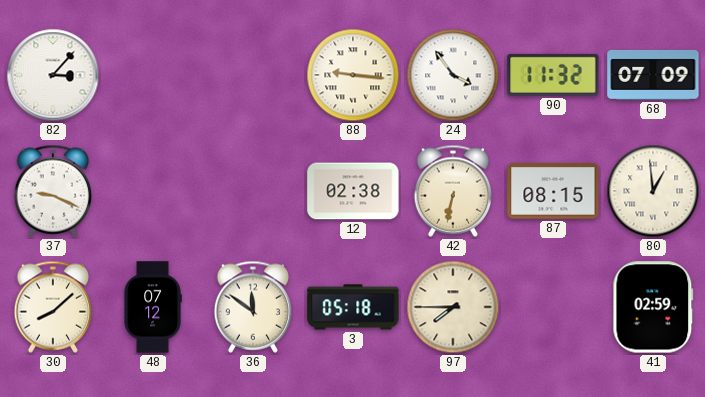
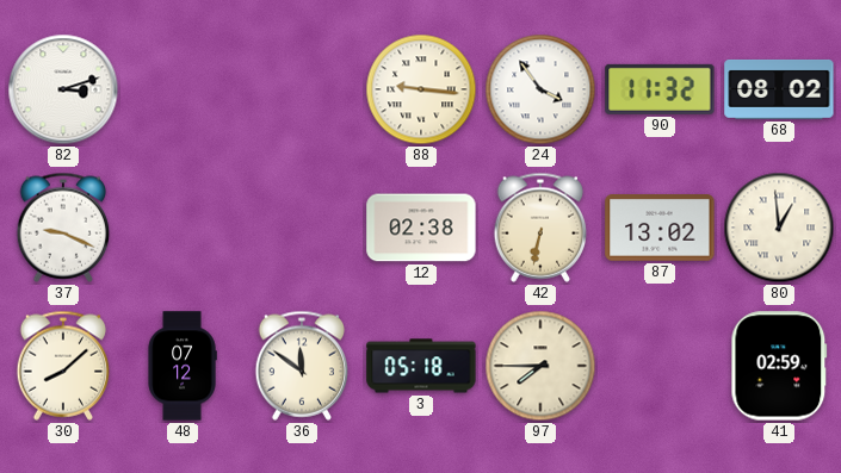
82: 3:07 -> 3:12 (63, 89)
68: 07:09 -> 08:02 (779, 89)
87: 08:15 -> 13:02 (660, 228)
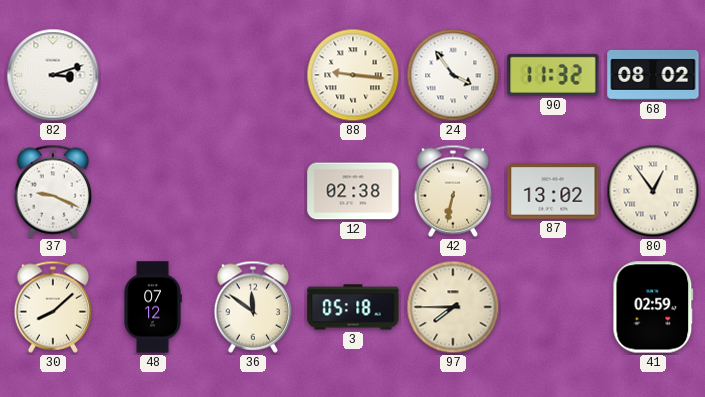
80: 12:59 -> 12:54 (653, 191)
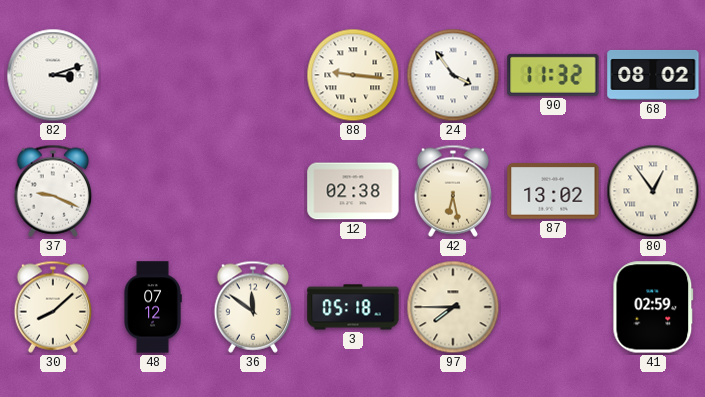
42: 6:32 -> 6:28 (453, 191)
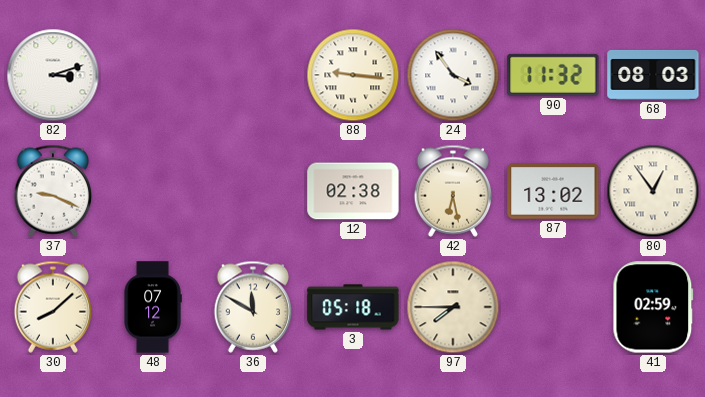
68: 08:02 -> 08:03 (653, 75)
36: 11:51 -> 11:50 (253, 307)
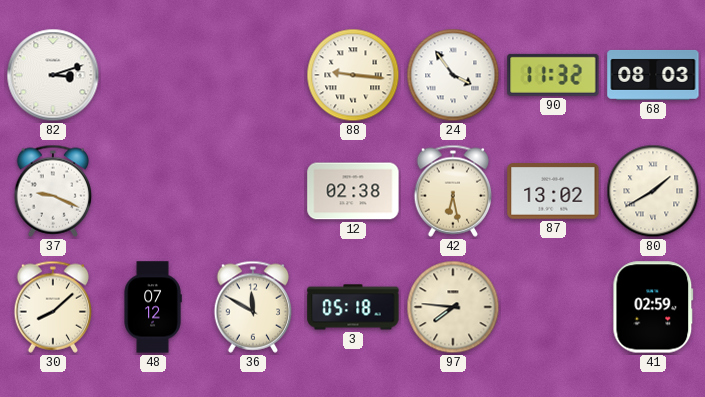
80: 12:54 -> 1:40 (653, 191)
97: 7:45 -> 7:46 (453, 307)
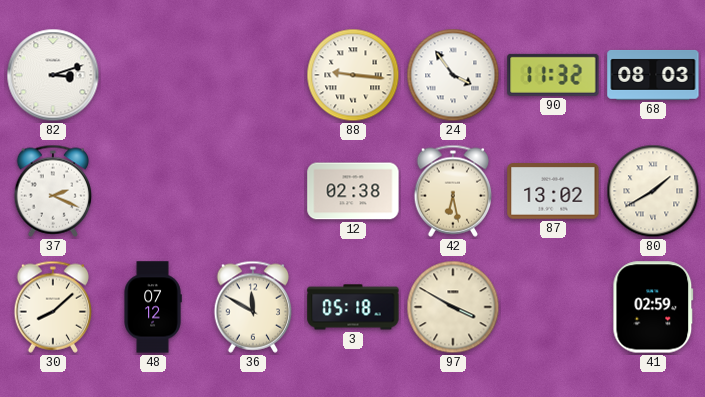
37: 9:19 -> 2:19 (53, 191)
97: 7:46 -> 3:50 (453, 307)
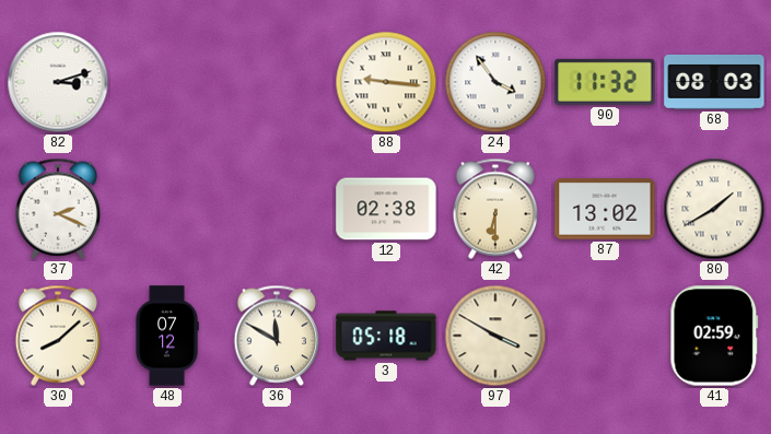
42: 6:28 -> 6:30 (495, 209)
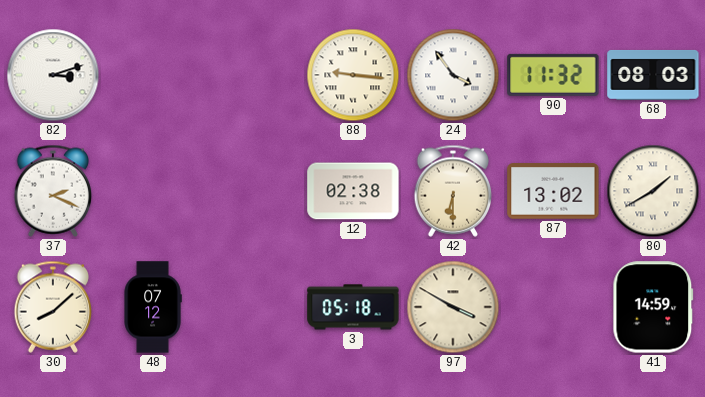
36: 11:50 -> none (277, 336)
41: 02:59 -> 14:59 (653, 307)
